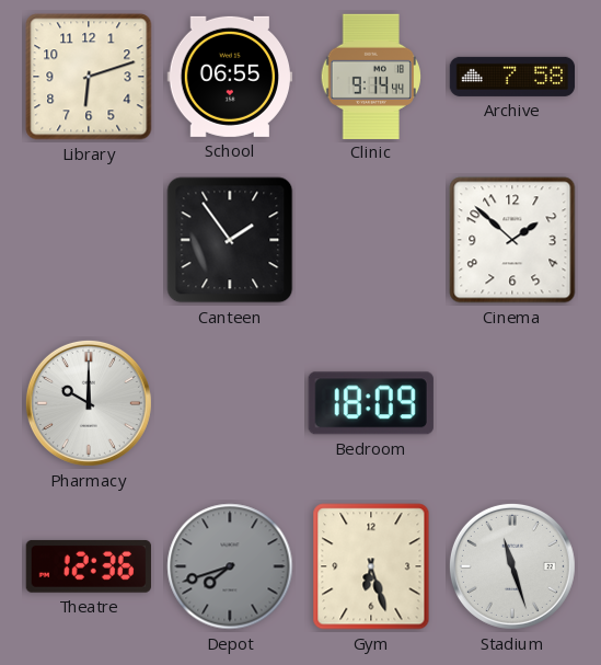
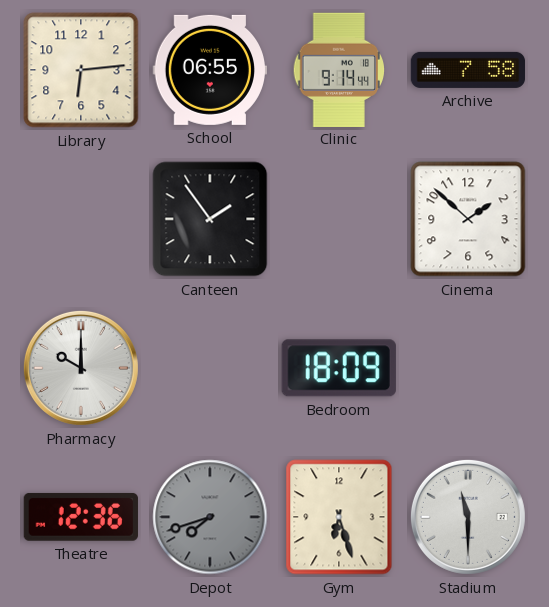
Library: 6:12 -> 6:14 (81, 70)
Stadium: 11:27 -> 11:30 (468, 517)
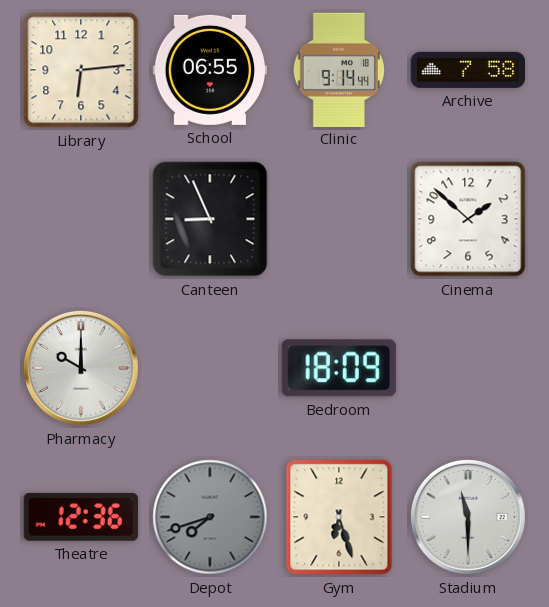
Canteen: 1:54 -> 8:56 (210, 219)
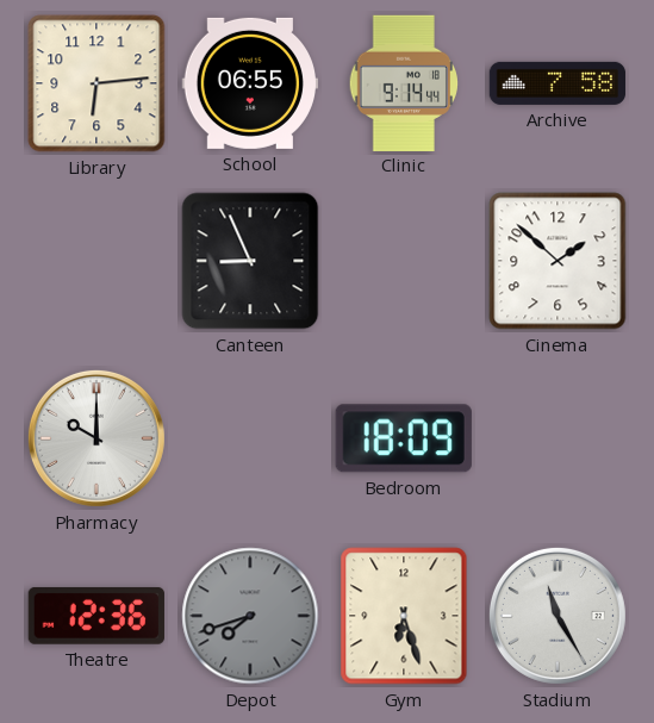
Stadium: 11:30 -> 11:25 (558, 616)
